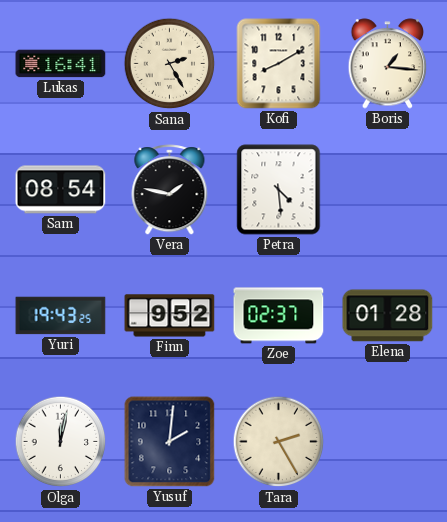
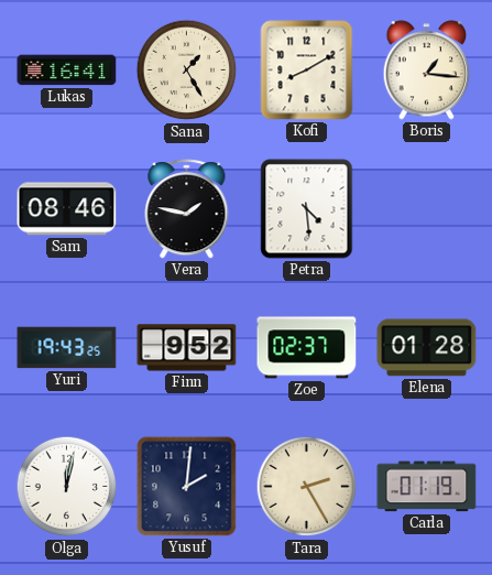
Sana: 2:25 -> 1:25 (187, 70)
Sam: 08:54 -> 08:46 (67, 209)
Carla: none -> 01:19 (427, 487)
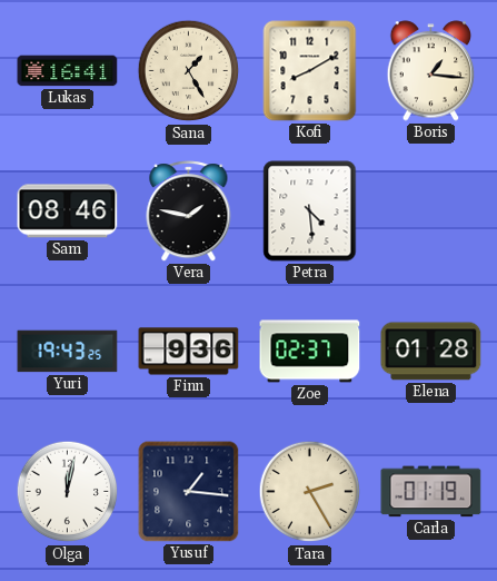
Finn: 9:52 -> 9:36 (189, 352)
Yusuf: 2:01 -> 1:16 (189, 492)
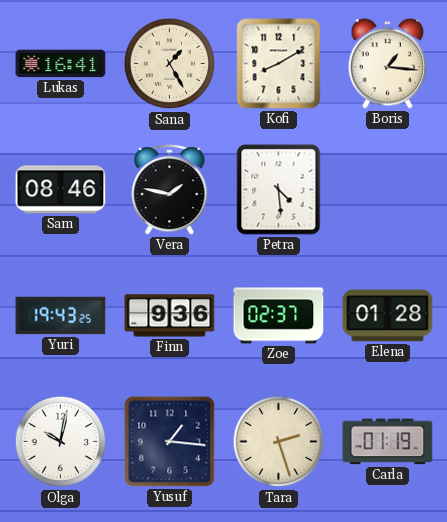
Olga: 12:02 -> 10:02 (61, 442)
Tara: 2:25 -> 2:27 (279, 442)
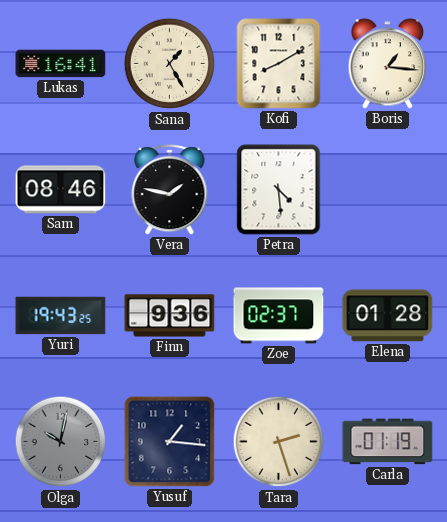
Olga dial: white -> grey (61, 442)
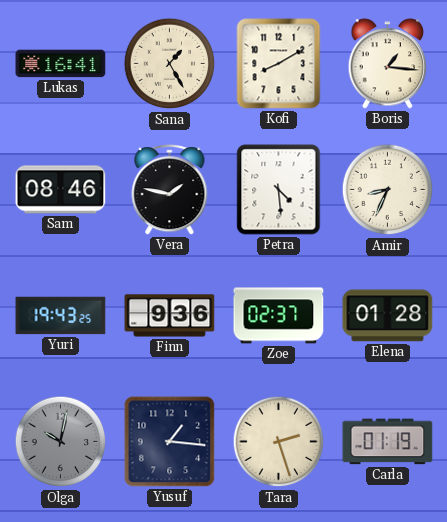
Amir: none -> 8:34 (388, 190)
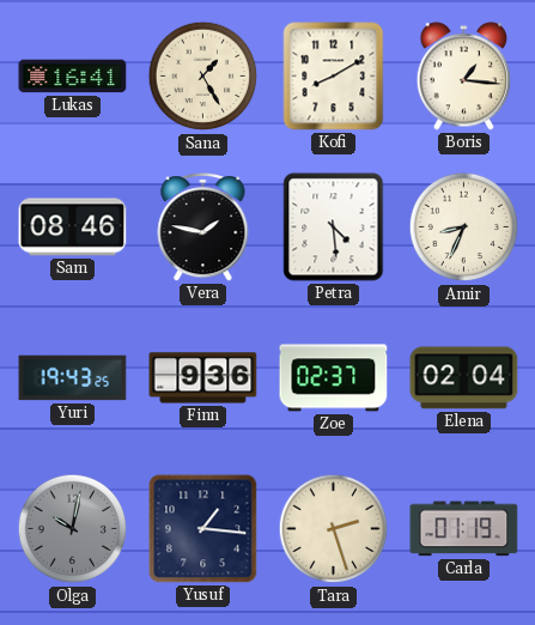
Elena: 01:28 -> 02:04 (464, 378)
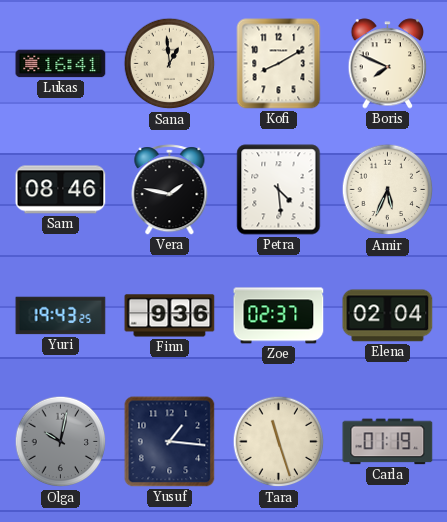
Sana: 1:25 -> 12:59 (170, 64)
Boris: 1:16 -> 7:49 (388, 64)
Amir: 8:34 -> 5:34 (388, 190)
Tara: 2:27 -> 11:27 (279, 442)
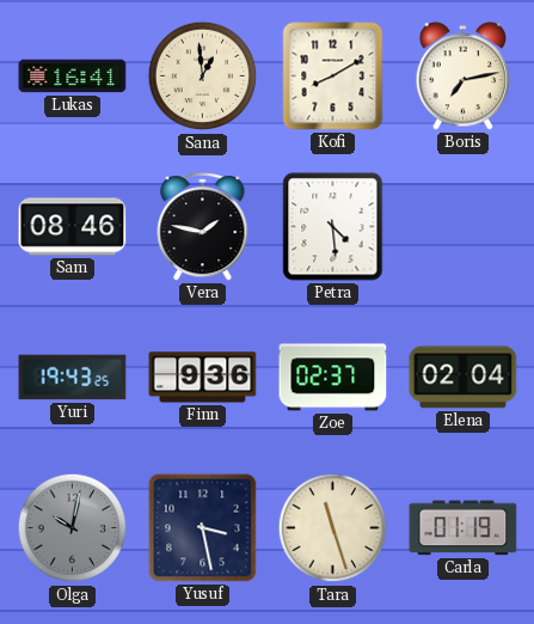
Boris: 7:49 -> 7:13 (464, 77)
Amir: 5:34 -> none (388, 190)
Yusuf: 1:16 -> 3:28 (203, 528)
